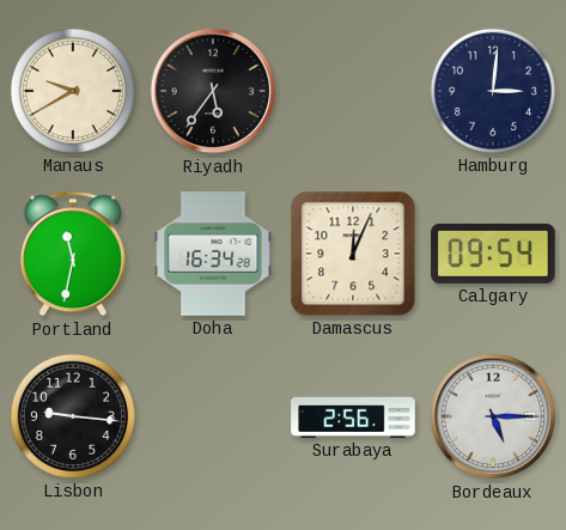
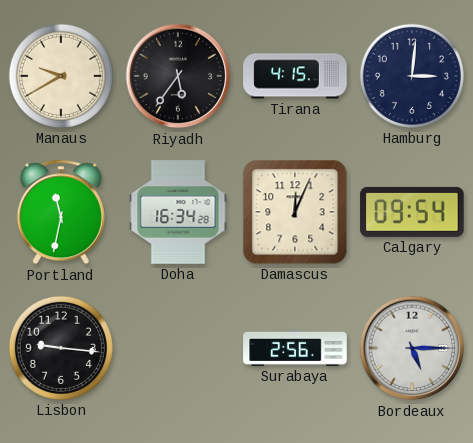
Tirana: none -> 4:15 (295, 76)
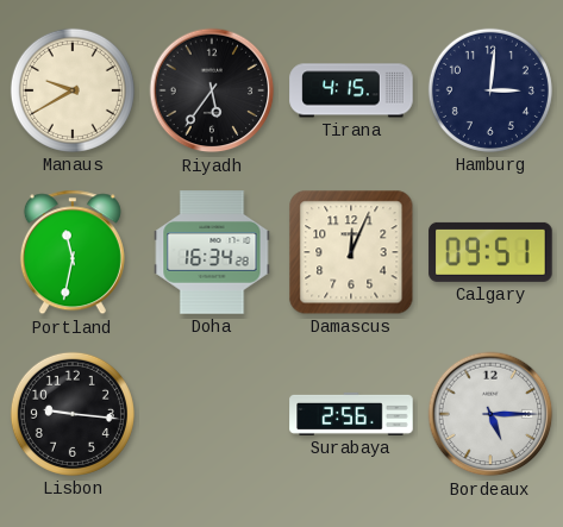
Calgary: 09:54 -> 09:51 (490, 252)
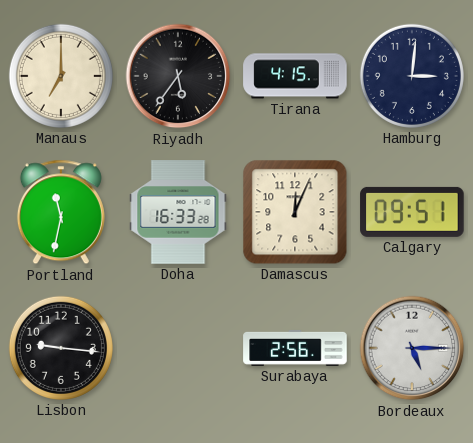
Manaus: 9:40 -> 7:00 (61, 76)
Doha: 16:34 -> 16:33 (178, 212)
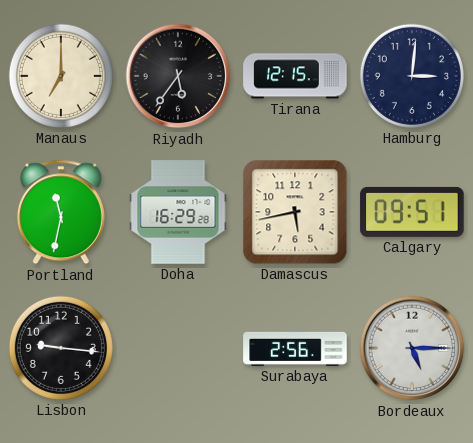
Tirana: 4:15 -> 12:15 (295, 76)
Doha: 16:33 -> 16:29 (178, 212)
Damascus: 12:04 -> 5:43 (295, 212)
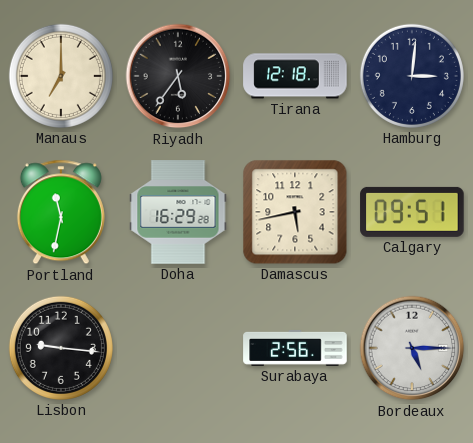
Tirana: 12:15 -> 12:18 (295, 76)
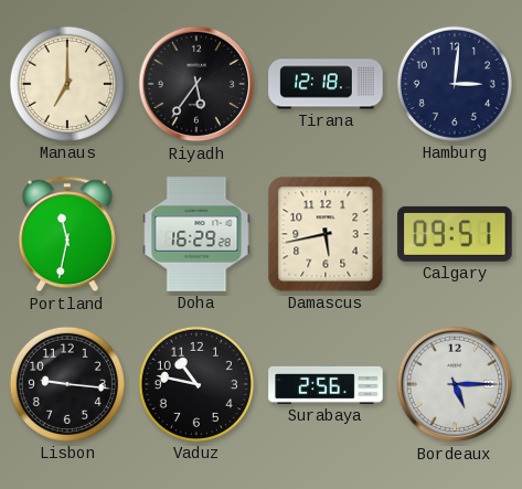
Vaduz: none -> 10:47 (196, 384)
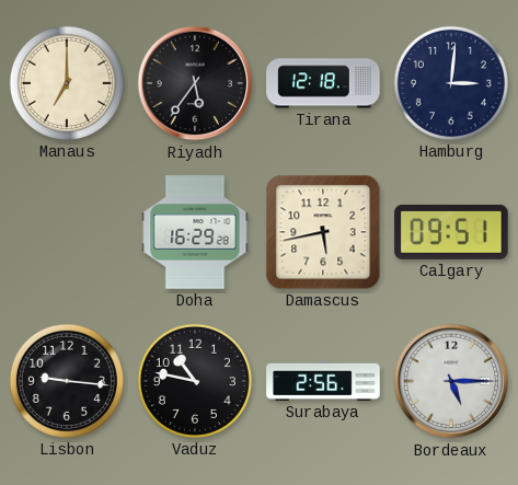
Portland: 11:32 -> none (67, 234)
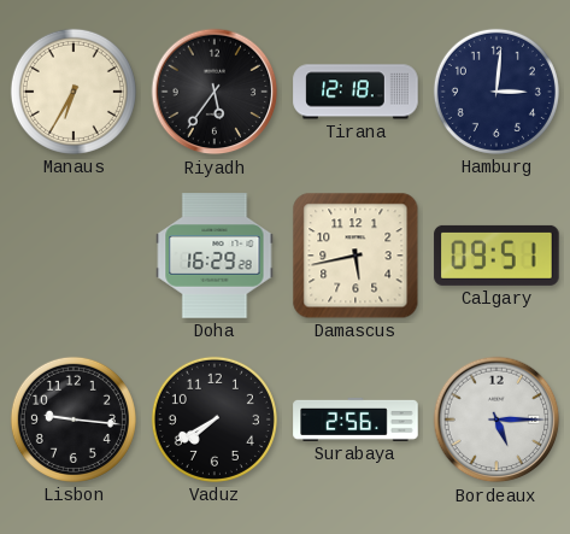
Manaus: 7:00 -> 6:35 (74, 92)
Vaduz: 10:47 -> 7:40 (215, 419)
